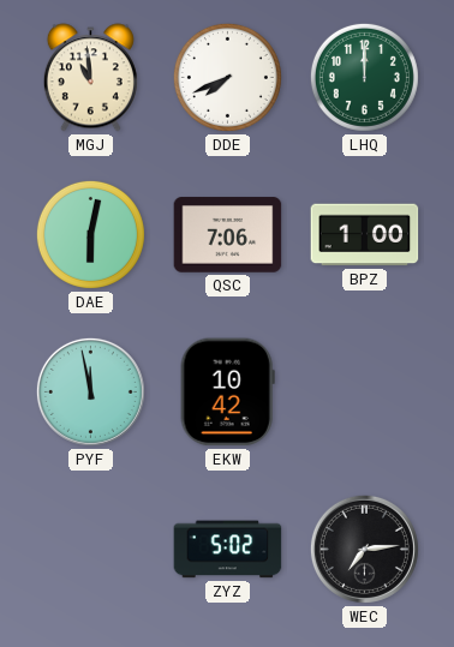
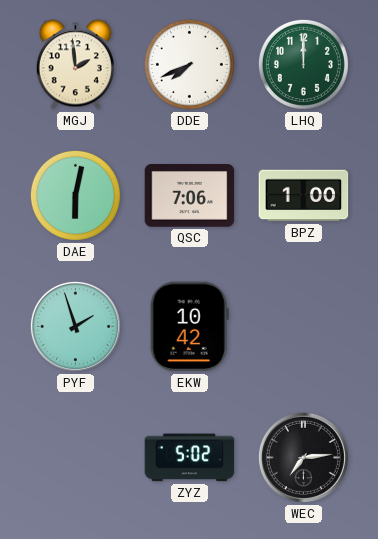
MGJ: 10:59 -> 1:59 (75, 65)
PYF: 11:58 -> 1:57 (75, 326)
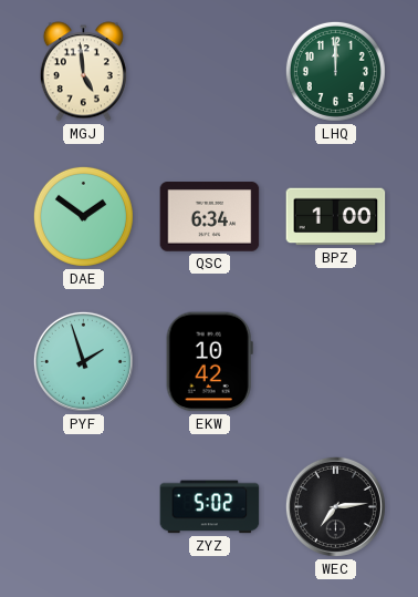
MGJ: 1:59 -> 4:59 (83, 72)
DDE: 7:41 -> none (189, 64)
DAE: 6:02 -> 1:51 (83, 216)
QSC: 7:06 -> 6:34 (210, 217)
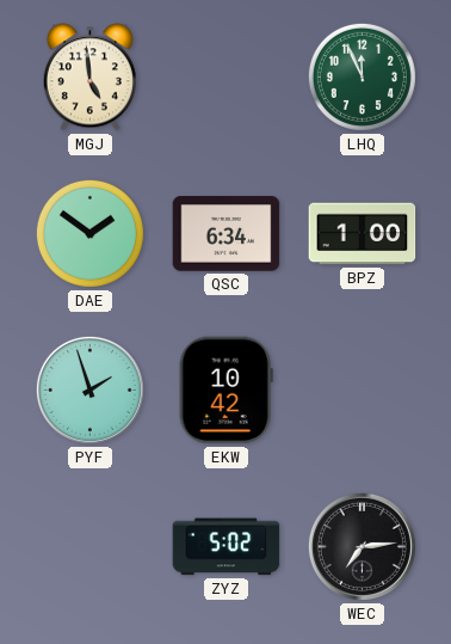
LHQ: 12:00 -> 11:56 (362, 76)
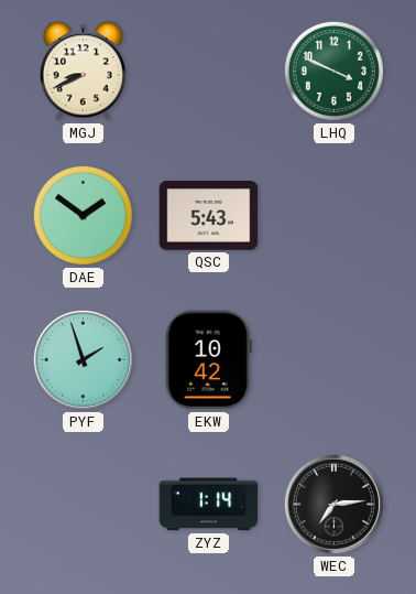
MGJ: 4:59 -> 8:41 (83, 72)
LHQ: 11:56 -> 3:49 (333, 71)
QSC: 6:34 -> 5:43 (209, 216)
BPZ: 1:00 -> none (363, 234)
ZYZ: 5:02 -> 1:14 (209, 505)
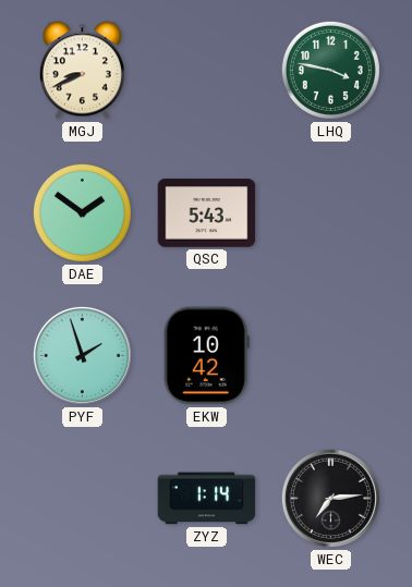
LHQ: 3:49 -> 3:47 (330, 70)
